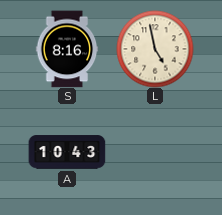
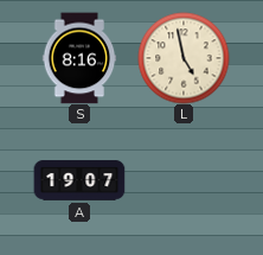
A: 10:43 -> 19:07 (79, 180)
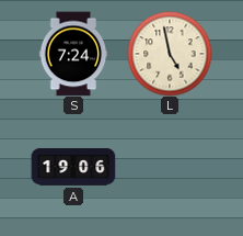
S: 8:16 -> 7:24 (73, 54)
A: 19:07 -> 19:06 (73, 167)
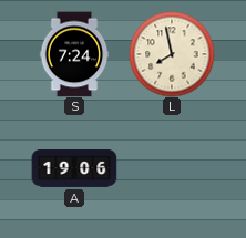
L: 4:58 -> 7:58 (172, 54)
